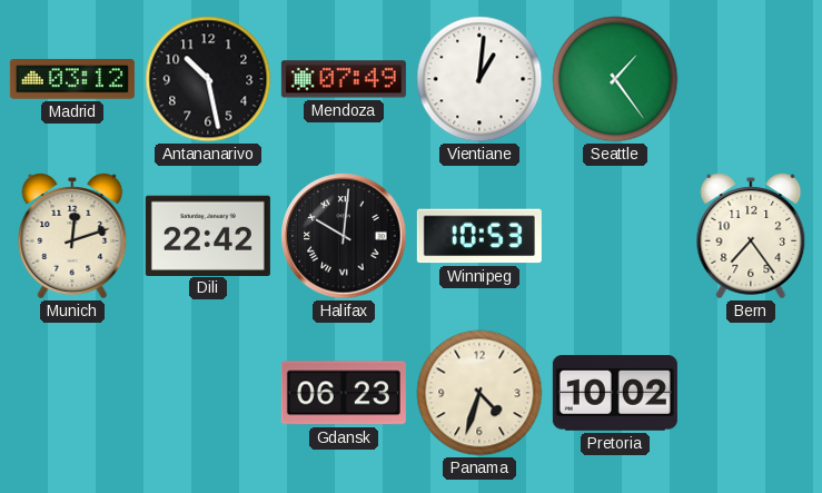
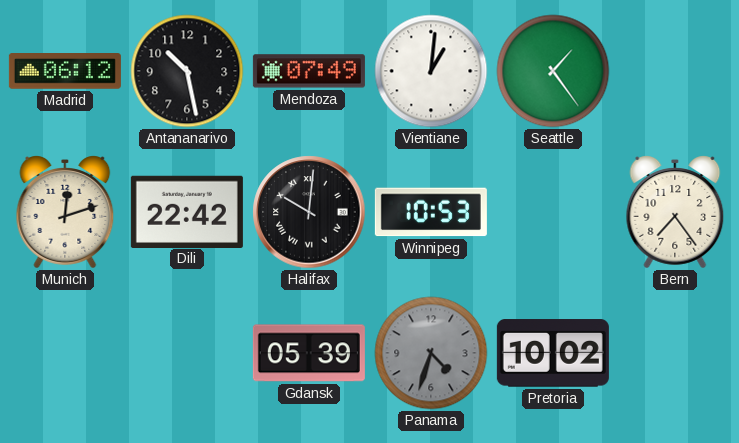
Madrid: 03:12 -> 06:12 (65, 71)
Gdansk: 06:23 -> 05:39 (309, 353)
Panama dial: cream -> grey (431, 353)
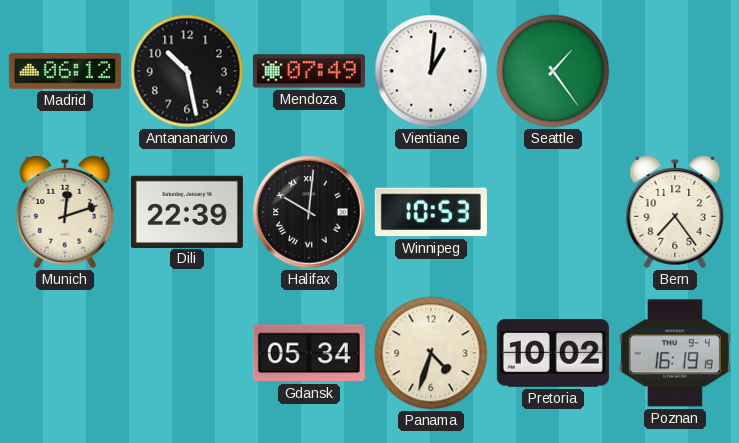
Dili: 22:42 -> 22:39 (187, 211)
Gdansk: 05:39 -> 05:34 (309, 353)
Panama dial: grey -> cream (431, 353)
Poznan: none -> 16:19 (675, 353)
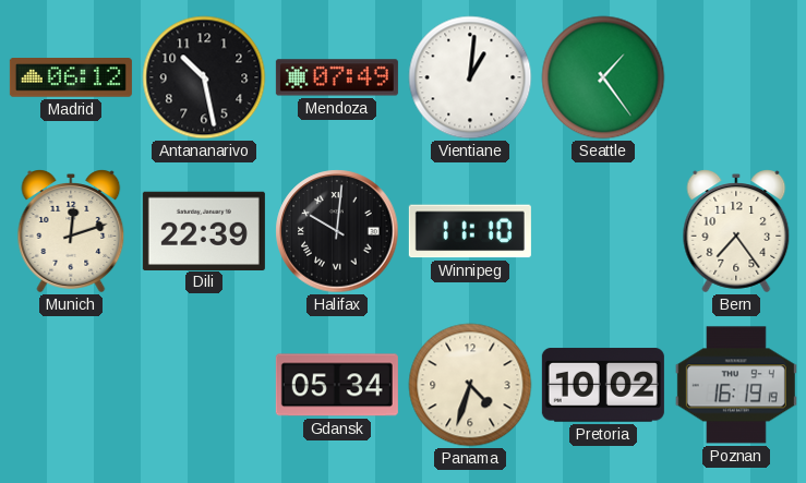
Winnipeg: 10:53 -> 11:10 (470, 231)
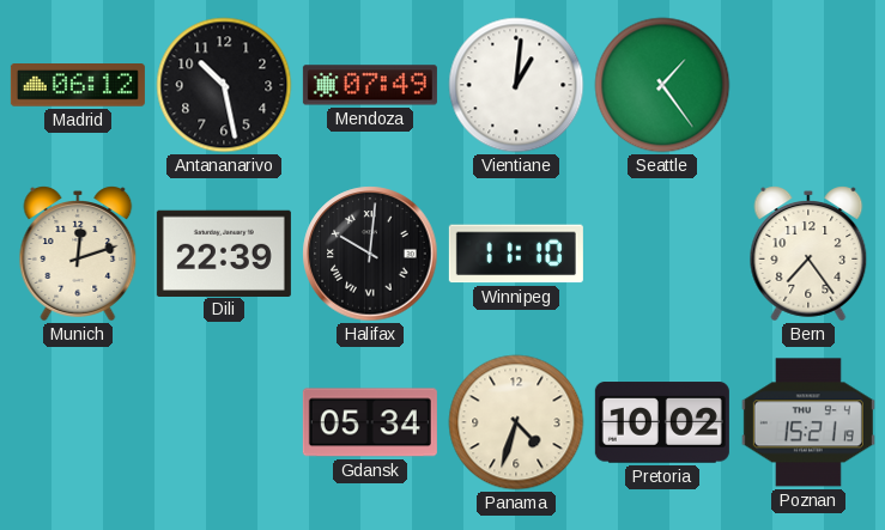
Poznan: 16:19 -> 15:21 (808, 422)
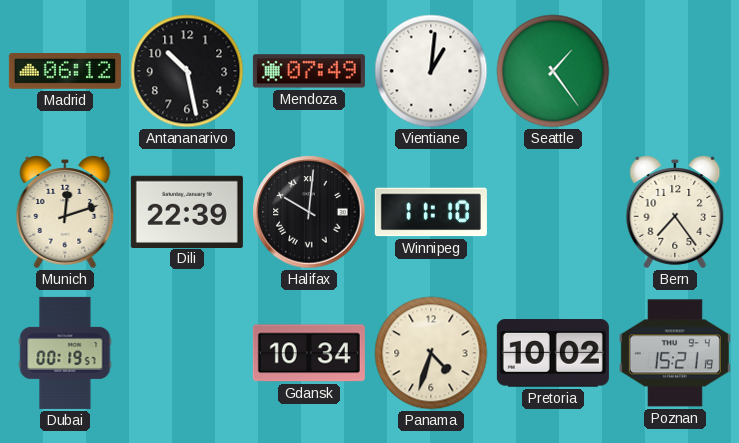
Dubai: none -> 00:19 (65, 353)
Gdansk: 05:34 -> 10:34 (309, 353)
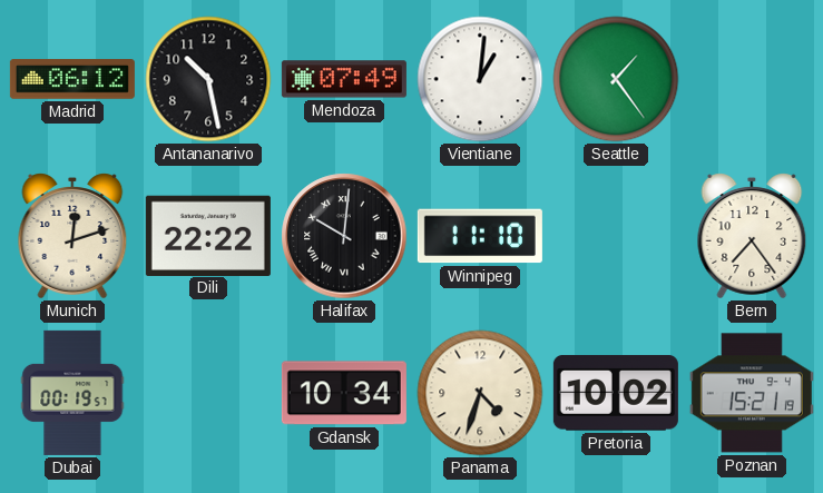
Dili: 22:39 -> 22:22 (208, 235)
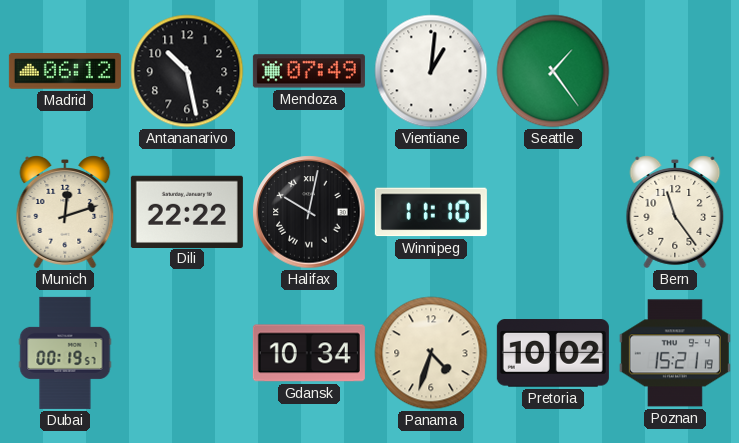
Halifax: 10:01 -> 10:02 (309, 212)
Bern: 7:24 -> 11:24 (675, 212)
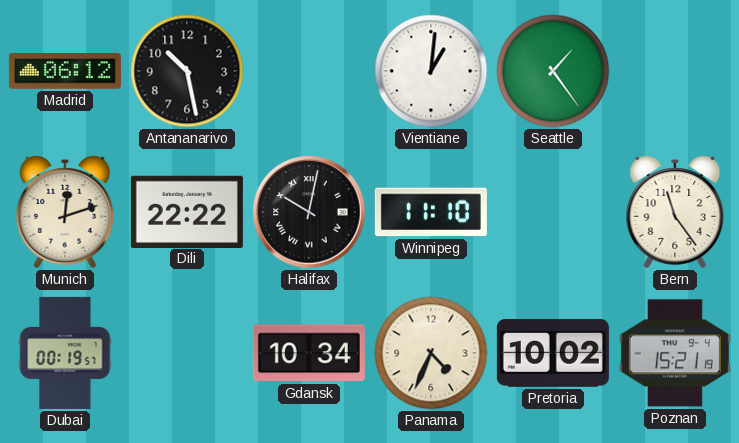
Mendoza: 07:49 -> none (309, 71)
Panama: 4:33 -> 4:34 (431, 353)
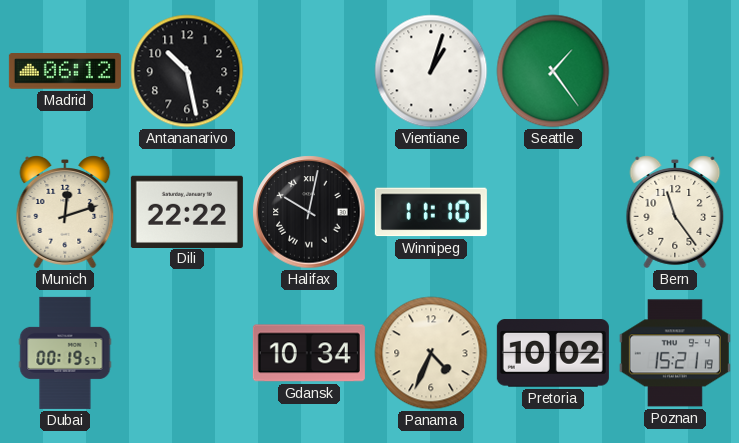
Vientiane: 1:01 -> 1:03 (431, 71)
